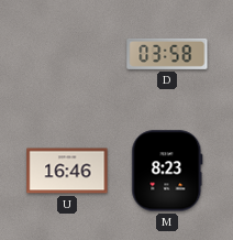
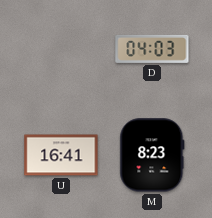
D: 03:58 -> 04:03 (152, 49)
U: 16:46 -> 16:41 (61, 155)
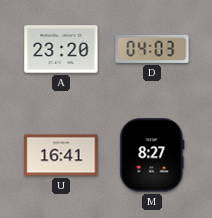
A: none -> 23:20 (61, 49)
M: 8:23 -> 8:27 (152, 155)
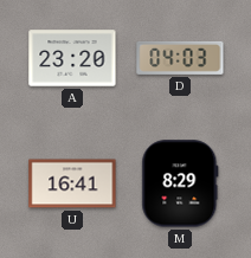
M: 8:27 -> 8:29 (180, 183)
